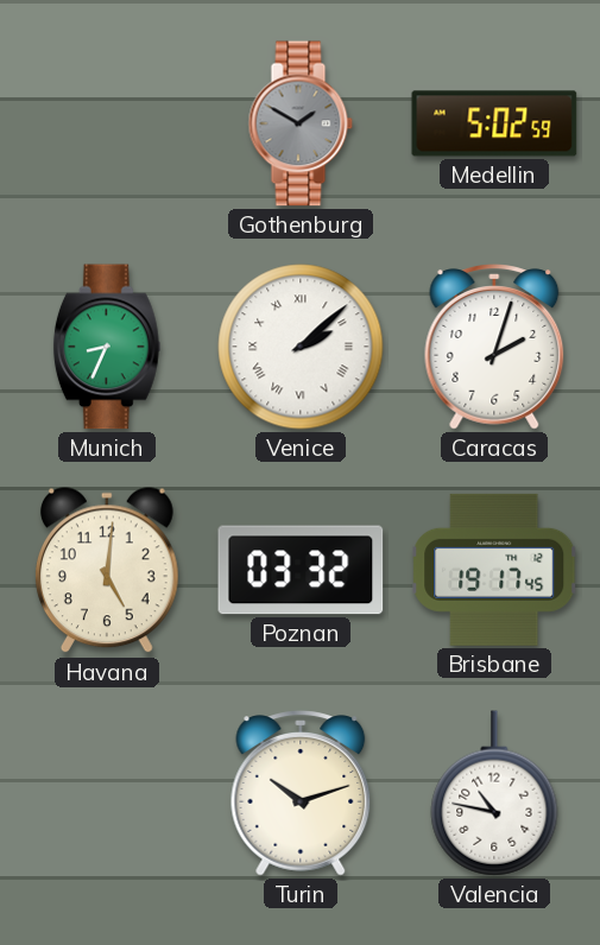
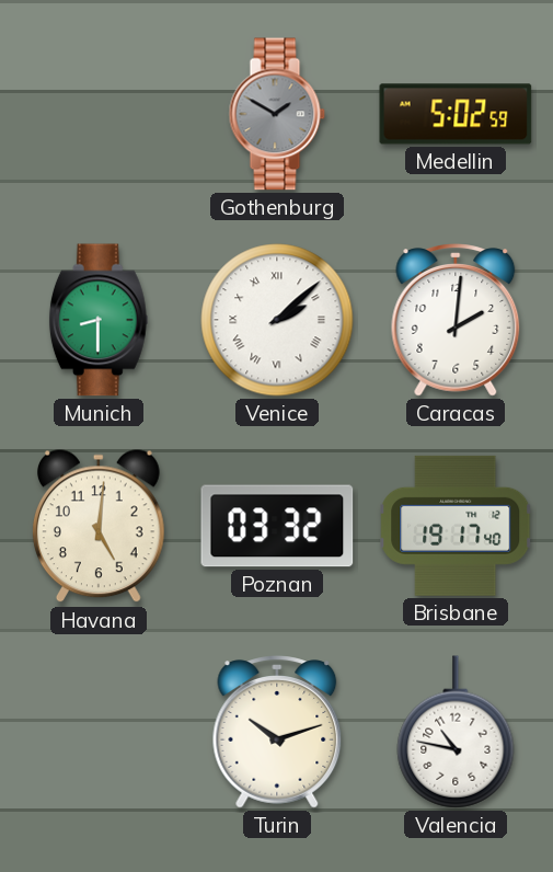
Munich: 8:34 -> 8:30 (99, 320)
Caracas: 2:03 -> 2:01 (456, 320)
Brisbane: 19:17:45 -> 19:17:40 (456, 526)
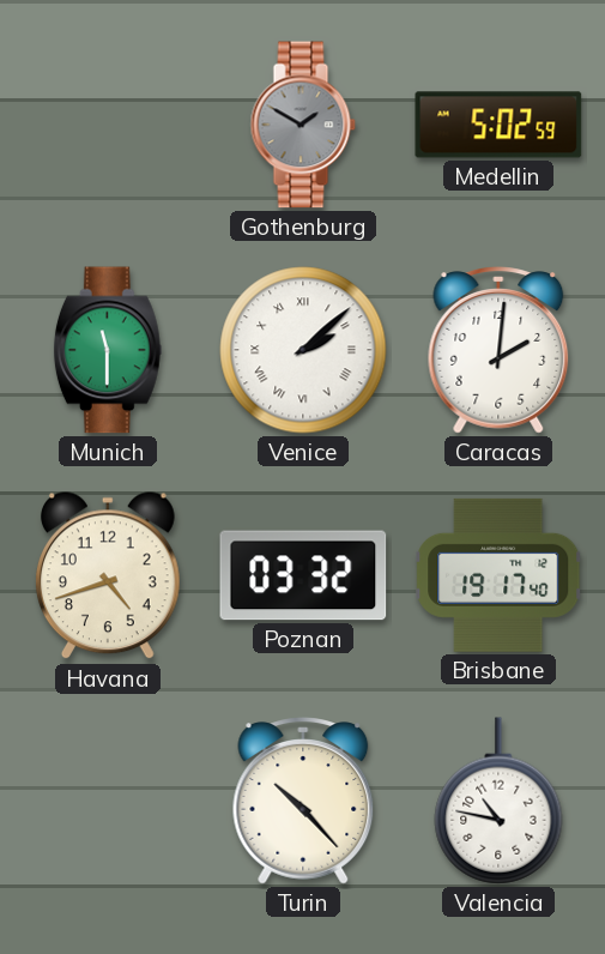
Munich: 8:30 -> 11:30 (108, 350)
Havana: 5:01 -> 4:42 (108, 576)
Turin: 10:12 -> 10:23 (303, 801)
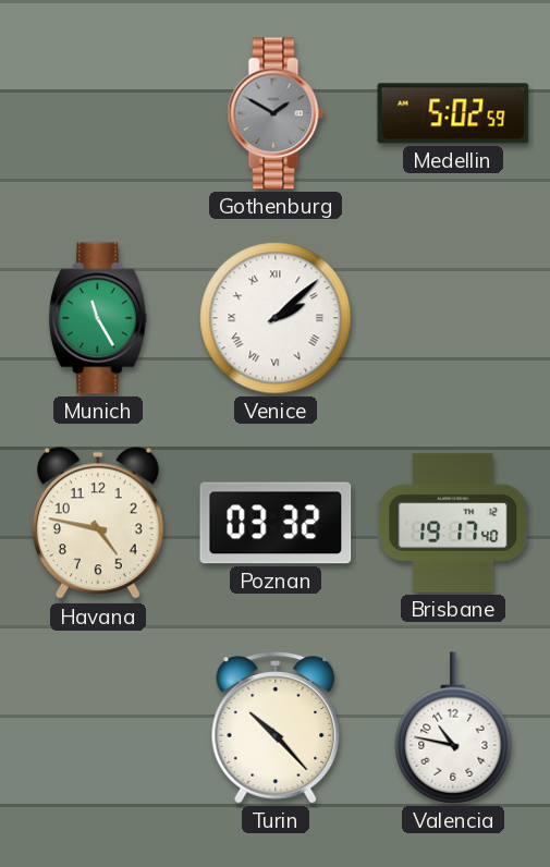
Munich: 11:30 -> 11:25 (98, 318)
Caracas: 2:01 -> none (498, 350)
Havana: 4:42 -> 4:47 (98, 524)
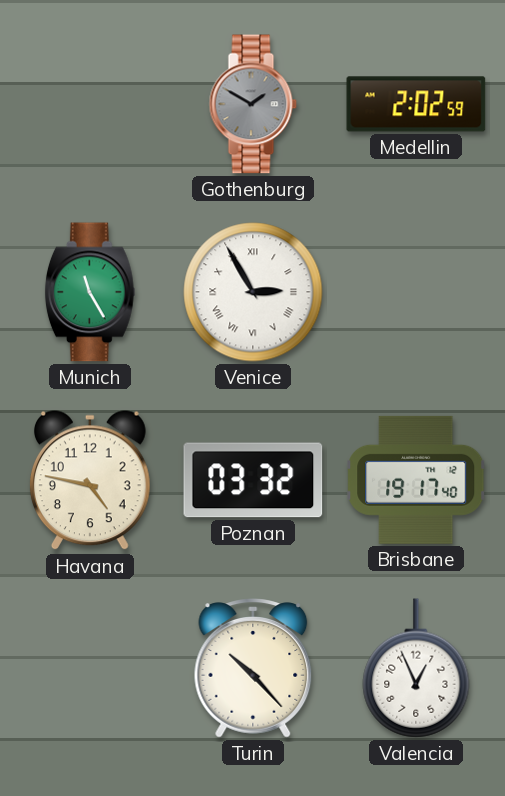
Medellin: 5:02 -> 2:02 (416, 104)
Venice: 2:08 -> 2:55 (253, 292)
Valencia: 10:47 -> 12:56 (416, 668)
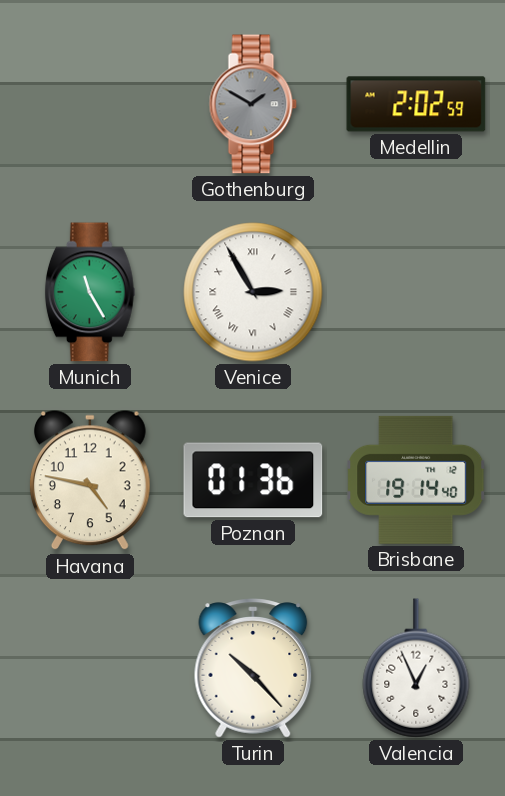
Poznan: 03:32 -> 01:36 (253, 480)
Brisbane: 19:17 -> 19:14 (416, 480)
